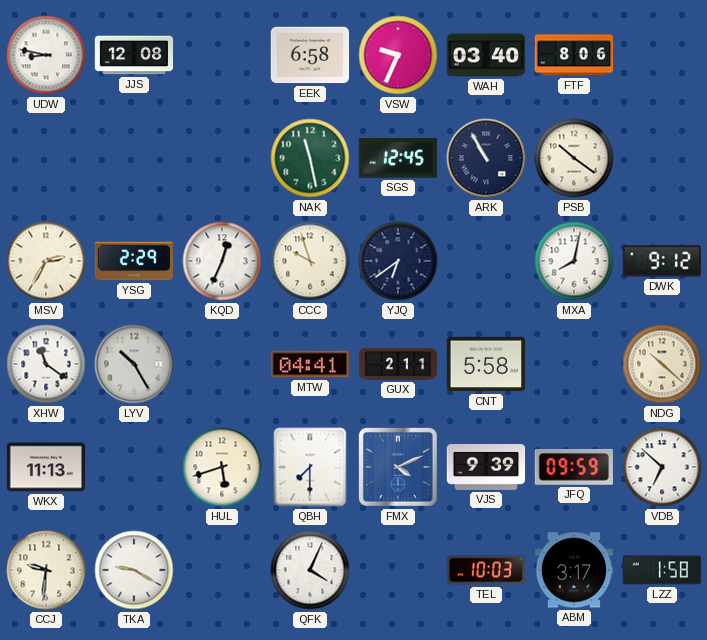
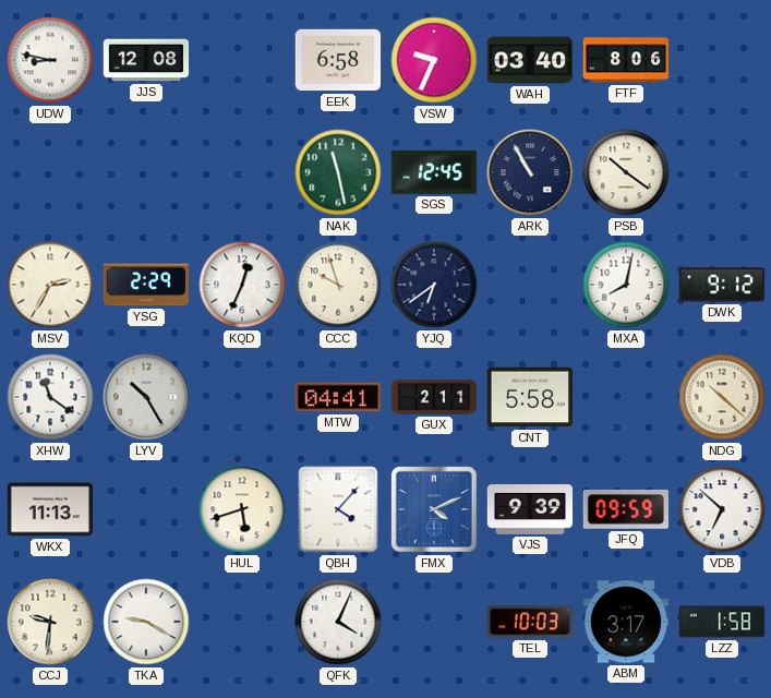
QBH: 7:30 -> 4:07 (338, 509)
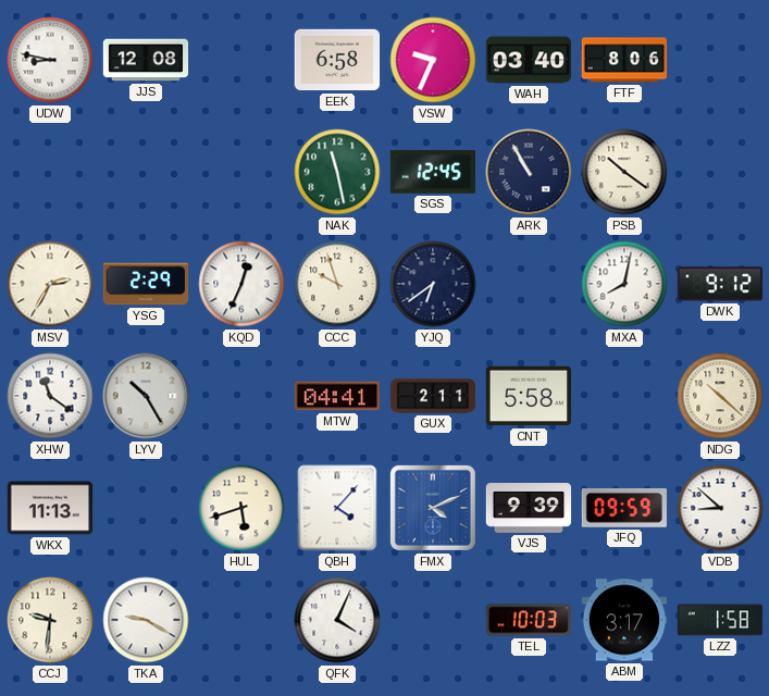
VDB: 6:52 -> 8:52 (720, 508)
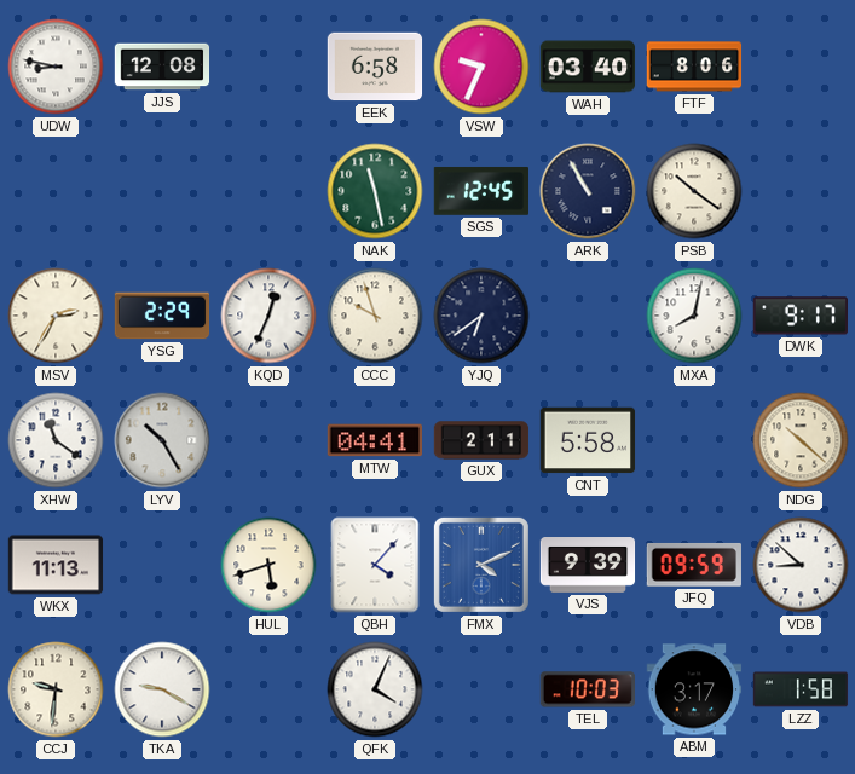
DWK: 9:12 -> 9:17 (799, 316)
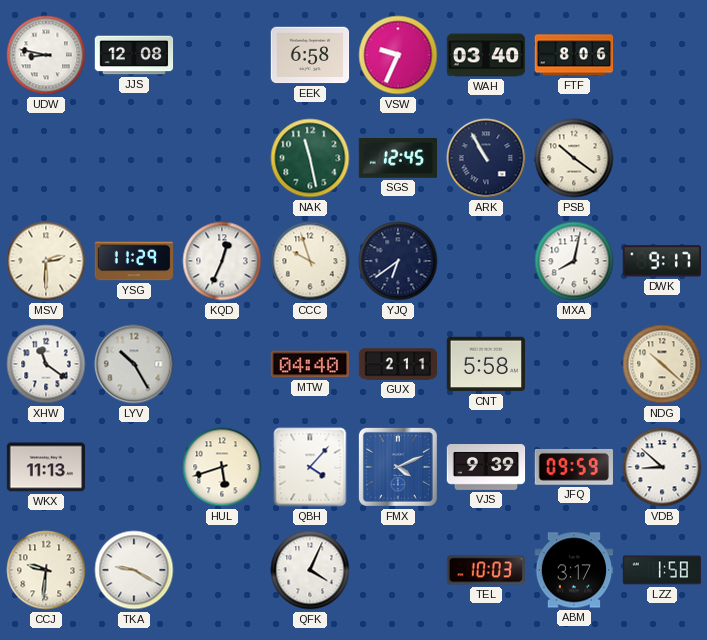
MSV: 2:35 -> 2:30 (46, 261)
YSG: 2:29 -> 11:29 (134, 261)
MTW: 04:41 -> 04:40 (309, 364)
